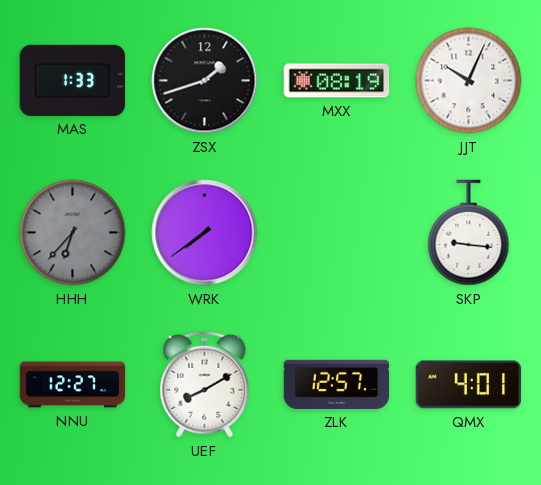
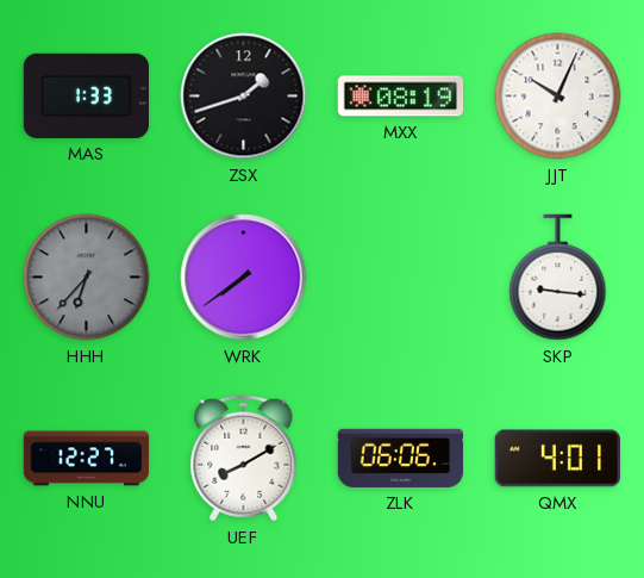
ZLK: 12:57 -> 06:06 (401, 458)
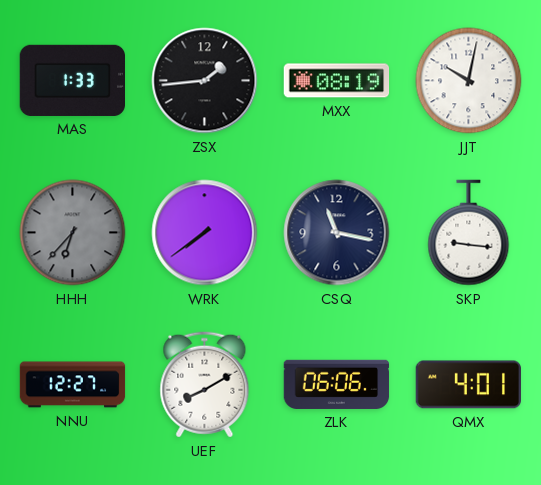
ZSX: 1:42 -> 1:44 (205, 81)
JJT: 10:04 -> 10:02 (469, 81)
CSQ: none -> 11:17 (337, 233)
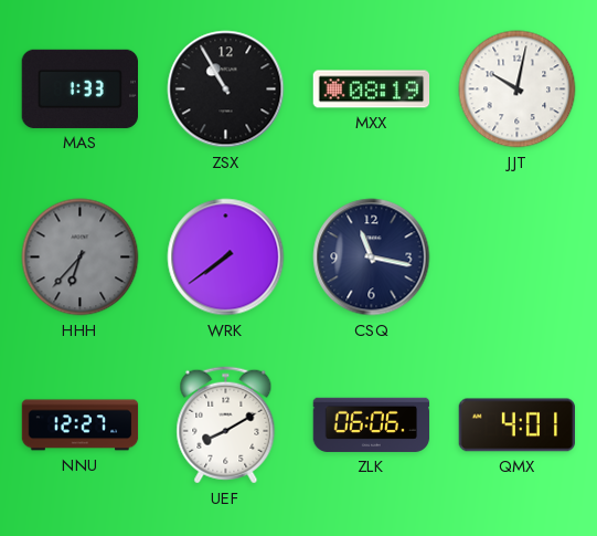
ZSX: 1:44 -> 10:55 (226, 90)
SKP: 9:16 -> none (469, 233)
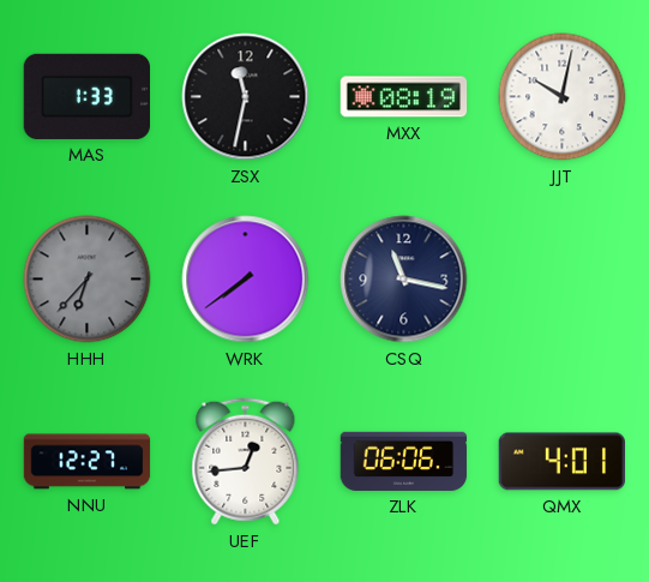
ZSX: 10:55 -> 11:32 (246, 97)
UEF: 8:10 -> 12:44 (246, 462)
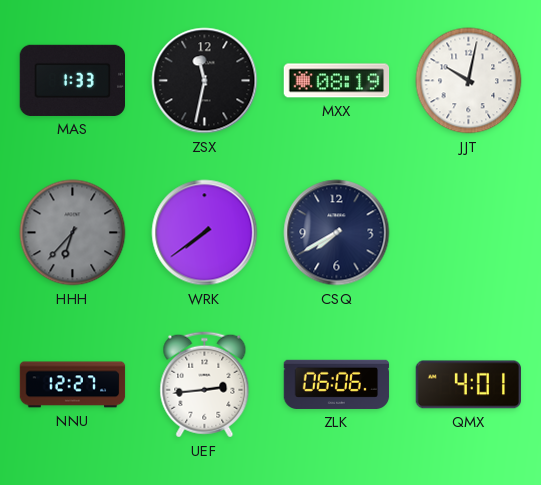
CSQ: 11:17 -> 7:40 (337, 233)
UEF: 12:44 -> 2:44 (205, 385)
